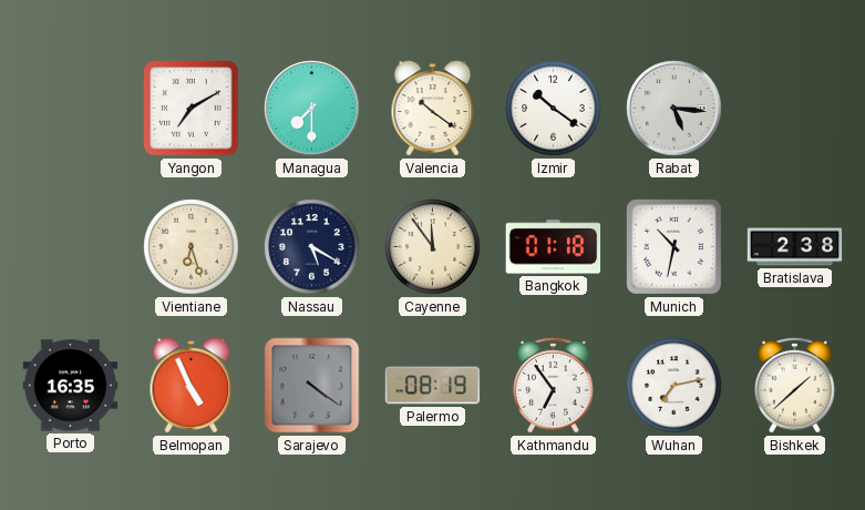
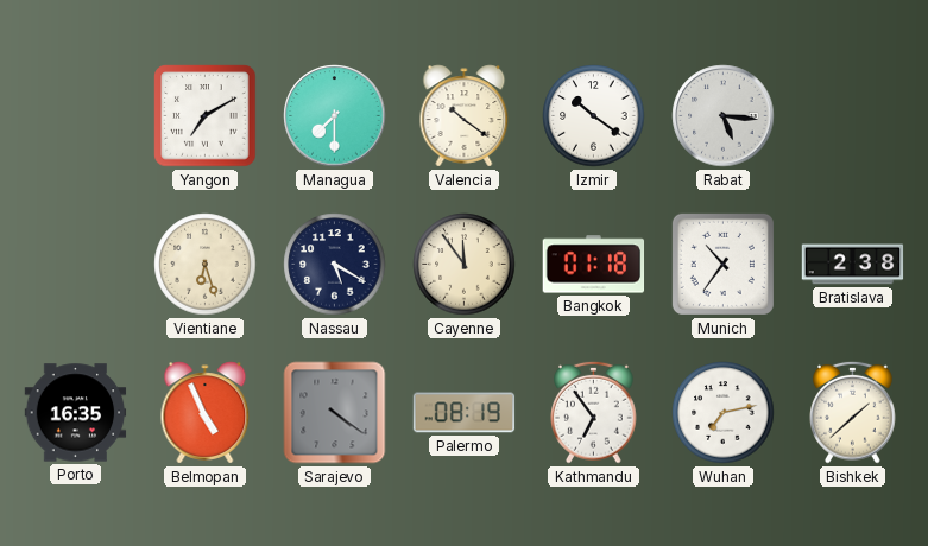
Munich: 10:32 -> 10:36 (722, 264)
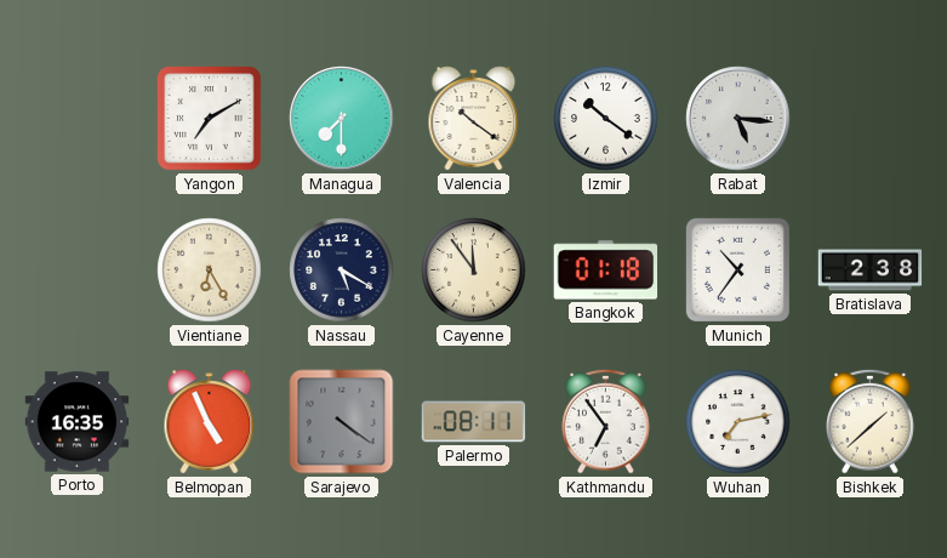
Vientiane: 6:27 -> 6:25 (210, 271)
Palermo: 08:19 -> 08:11 (474, 422)
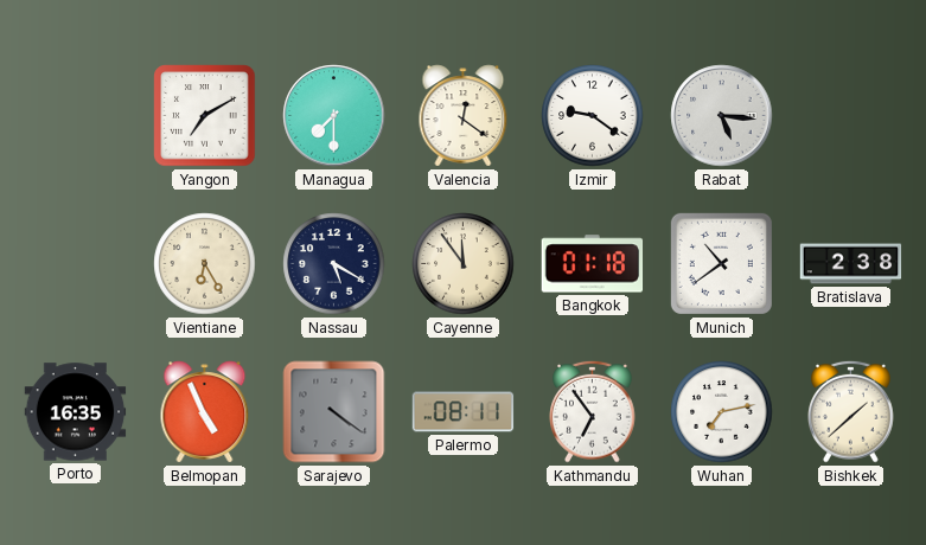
Valencia: 10:21 -> 12:21 (464, 116)
Izmir: 10:21 -> 9:21 (593, 116)
Munich: 10:36 -> 10:39 (721, 263)
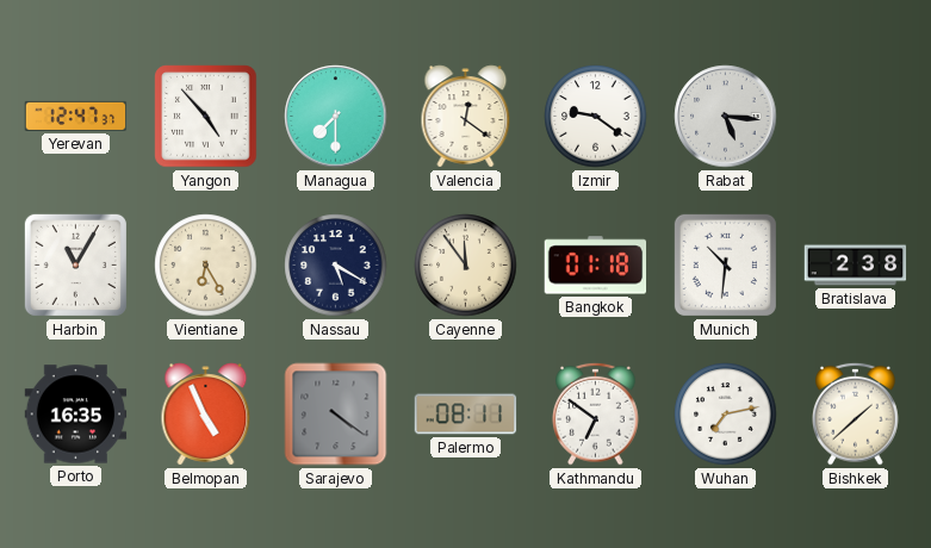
Yerevan: none -> 12:47 (76, 116)
Yangon: 7:10 -> 4:53 (206, 117)
Harbin: none -> 11:05 (75, 264)
Munich: 10:39 -> 10:31 (725, 264)
Kathmandu: 6:54 -> 6:51 (596, 413)
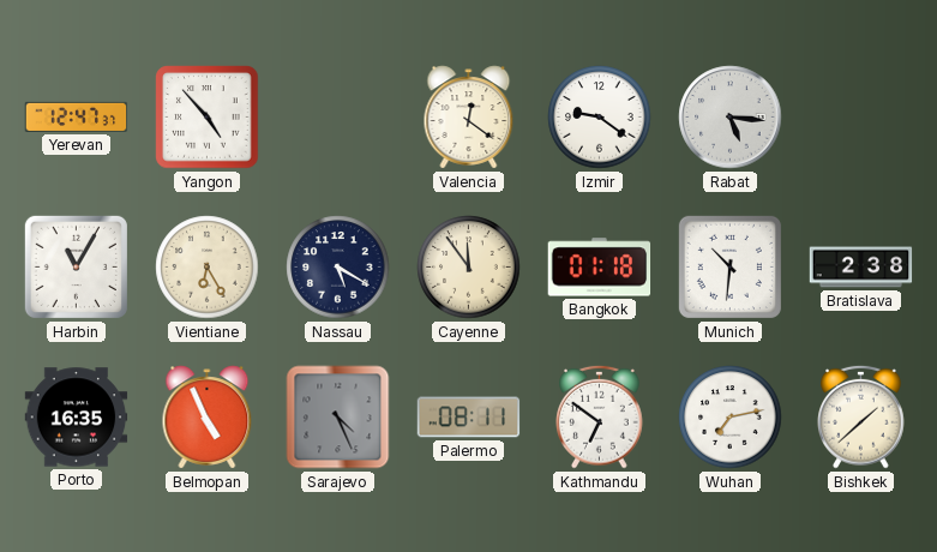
Managua: 7:30 -> none (336, 117)
Sarajevo: 4:21 -> 4:26 (338, 418)
